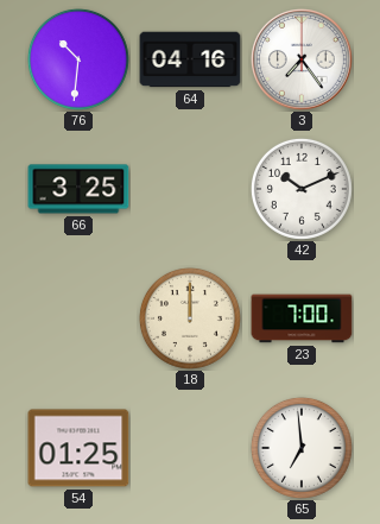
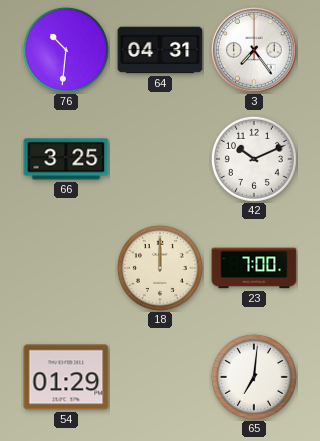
64: 04:16 -> 04:31 (160, 50)
54: 01:25 -> 01:29 (66, 377)
65: 6:59 -> 7:01 (254, 377)
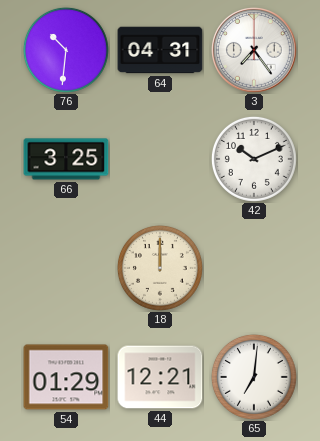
23: 7:00 -> none (254, 268)
44: none -> 12:21 (160, 377)
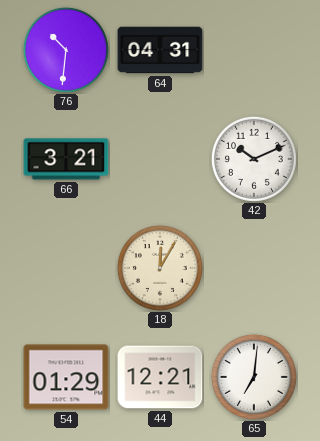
3: 7:24 -> none (255, 51)
66: 3:25 -> 3:21 (66, 159)
18: 12:00 -> 12:05 (160, 268)
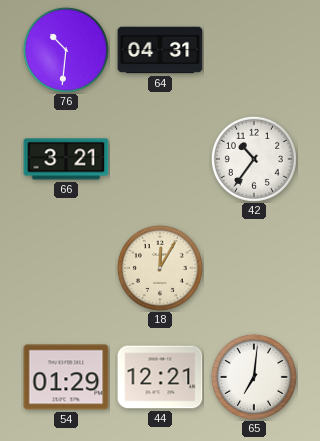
42: 10:11 -> 10:36 (254, 159)
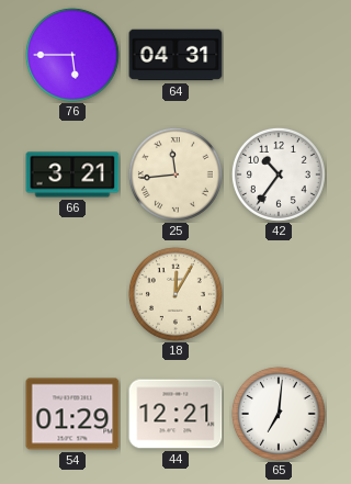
76: 10:31 -> 5:45 (72, 55)
25: none -> 11:44 (175, 175)
